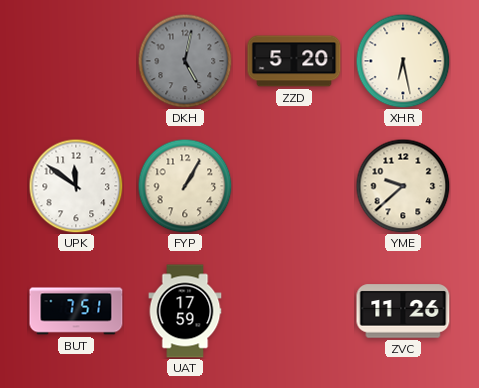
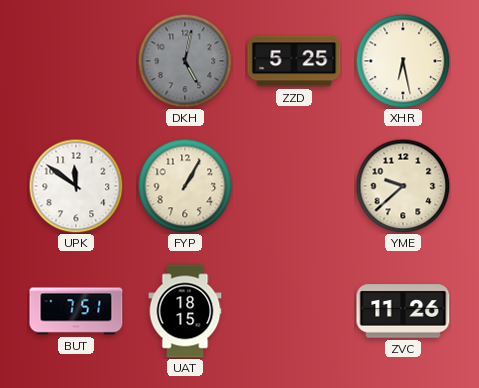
ZZD: 5:20 -> 5:25 (294, 61)
UAT: 17:59 -> 18:15 (185, 311)
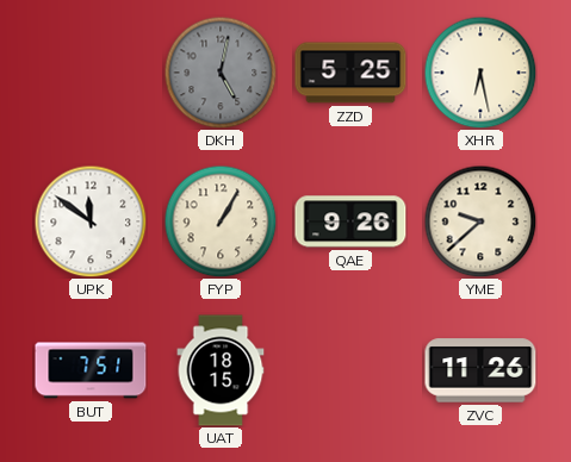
QAE: none -> 9:26 (350, 221)
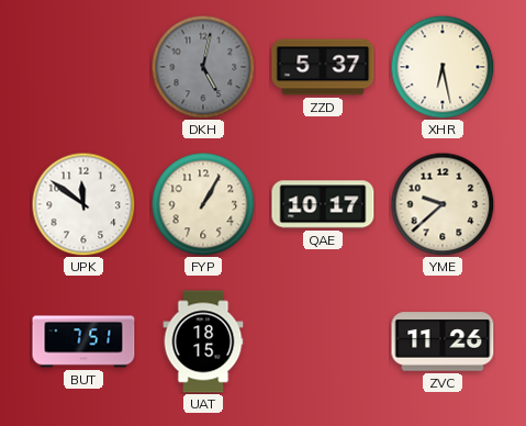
ZZD: 5:25 -> 5:37 (323, 67)
QAE: 9:26 -> 10:17 (323, 204)
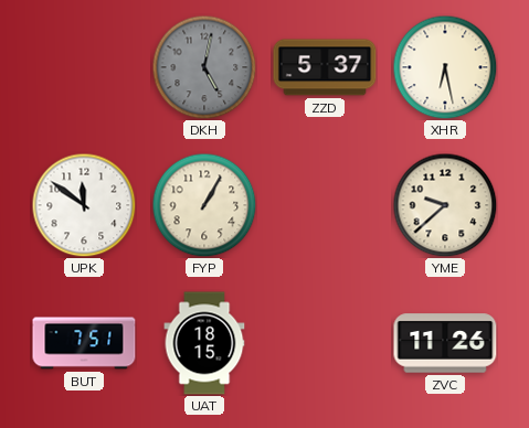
QAE: 10:17 -> none (323, 204)
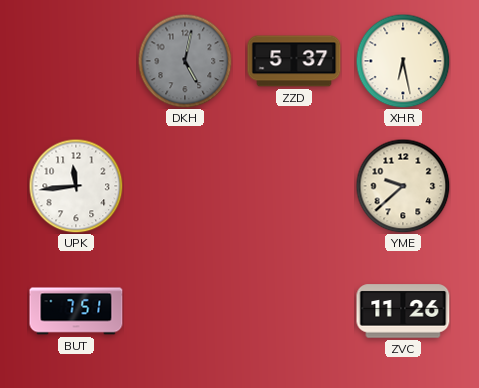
UPK: 11:51 -> 11:44 (76, 186)
FYP: 1:05 -> none (204, 205)
UAT: 18:15 -> none (204, 343)
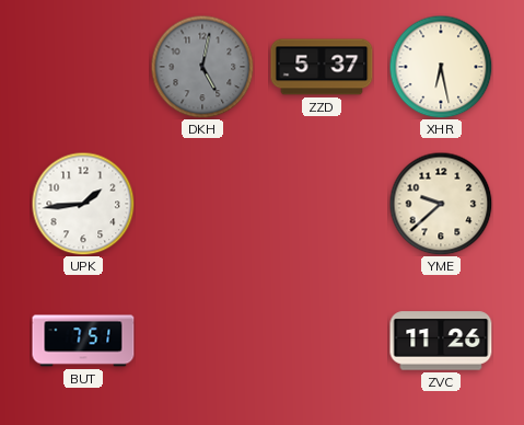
UPK: 11:44 -> 1:44 (83, 204)
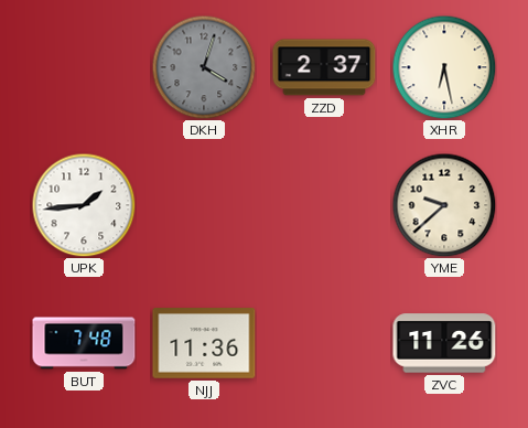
DKH: 5:02 -> 4:03 (204, 67)
ZZD: 5:37 -> 2:37 (324, 67)
BUT: 7:51 -> 7:48 (84, 343)
NJJ: none -> 11:36 (204, 344)
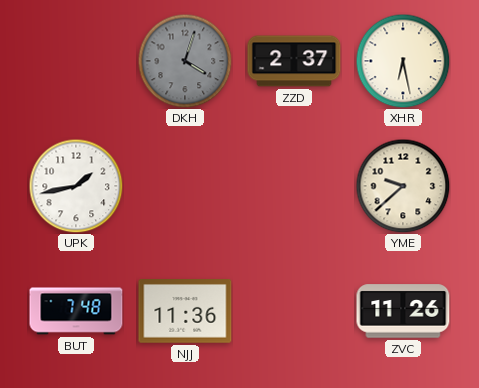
UPK: 1:44 -> 1:43 (76, 186)
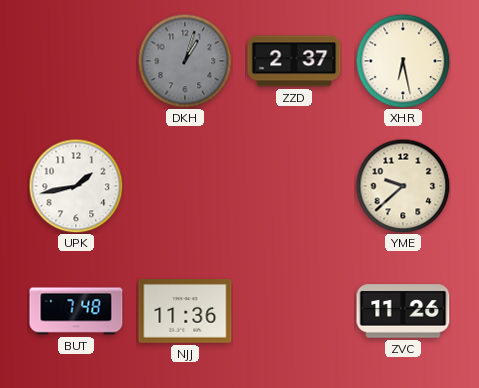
DKH: 4:03 -> 1:03 (185, 61)
